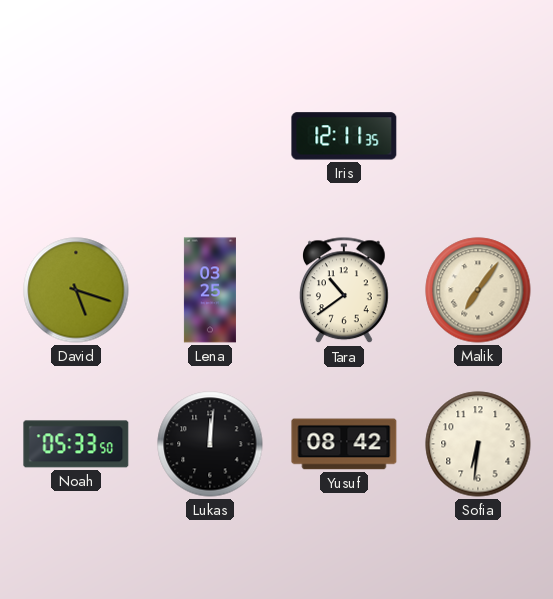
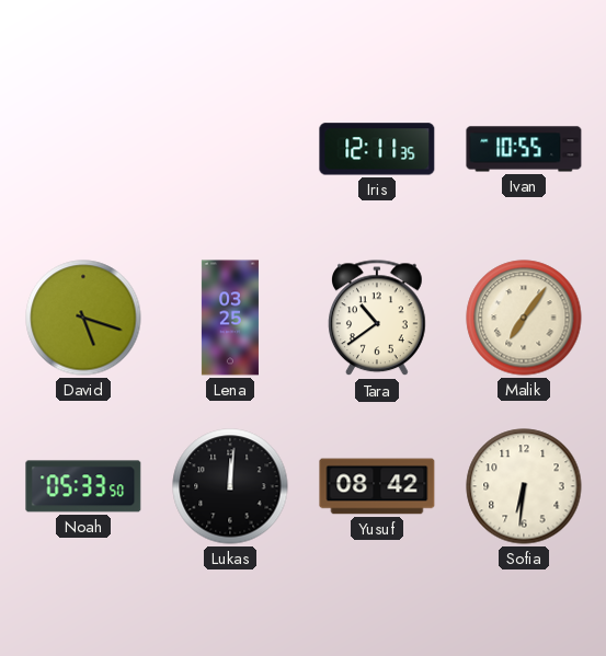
Ivan: none -> 10:55 (524, 149)
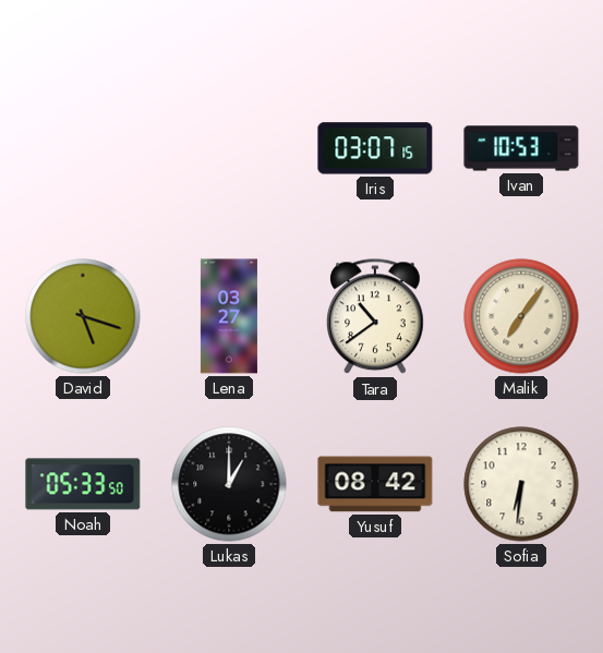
Iris: 12:11 -> 03:07 (375, 148)
Ivan: 10:55 -> 10:53 (521, 148)
Lena: 03:25 -> 03:27 (229, 316)
Lukas: 12:01 -> 1:00 (229, 484)
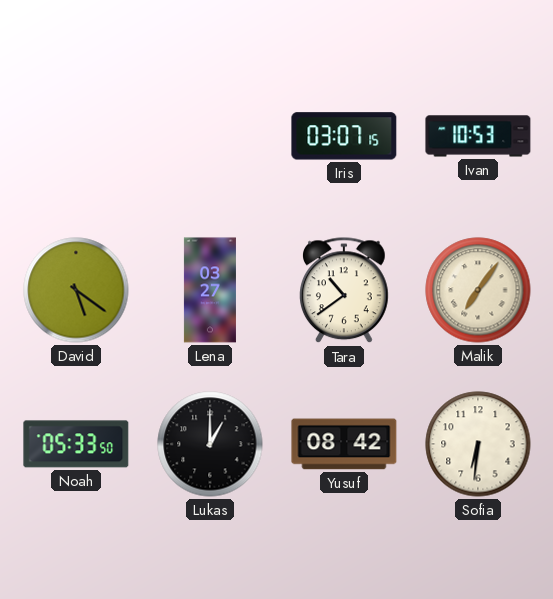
David: 5:18 -> 5:21 (76, 290)
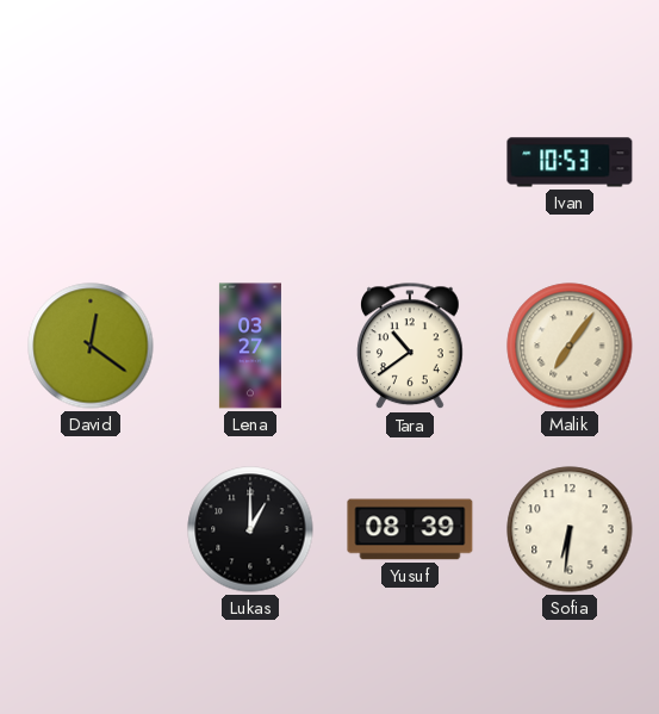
Iris: 03:07 -> none (344, 136)
David: 5:21 -> 12:21 (91, 346)
Noah: 05:33 -> none (76, 444)
Yusuf: 08:42 -> 08:39 (410, 529)
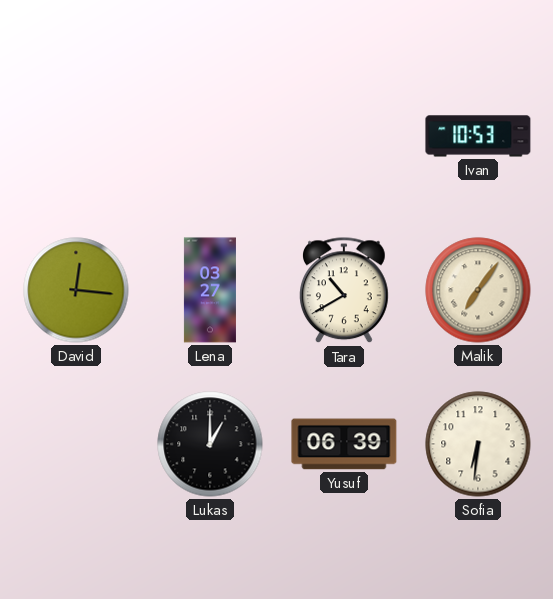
David: 12:21 -> 12:16 (76, 290)
Tara: 10:39 -> 10:40 (345, 291)
Yusuf: 08:39 -> 06:39 (344, 444)
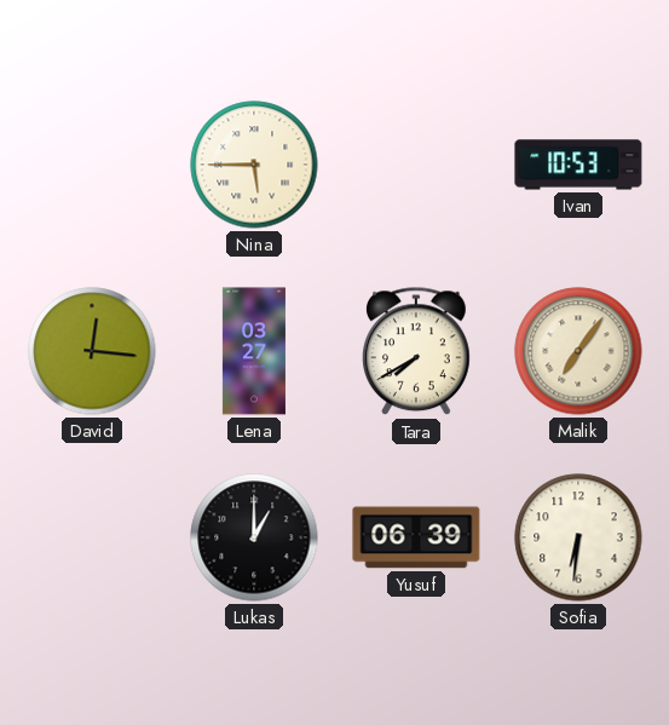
Nina: none -> 5:45 (254, 165)
Tara: 10:40 -> 7:40 (417, 352)
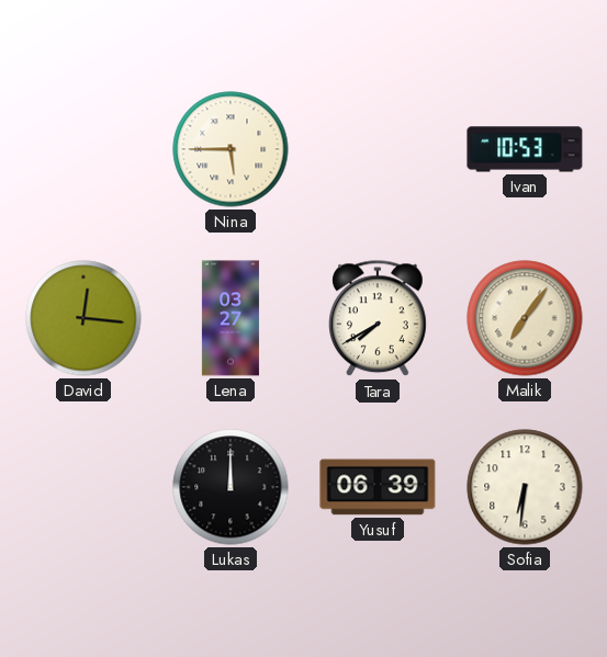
Lukas: 1:00 -> 12:00 (231, 487)
